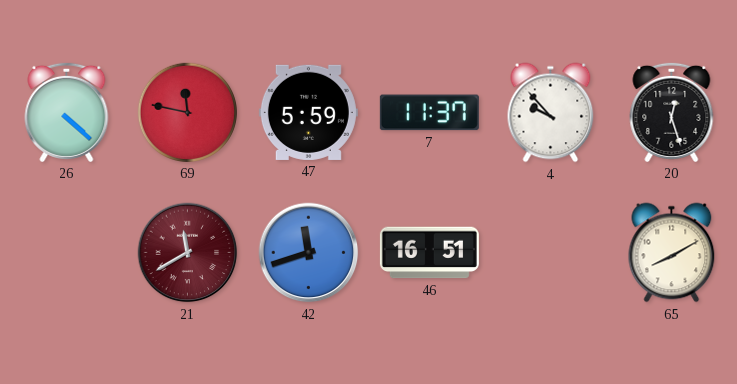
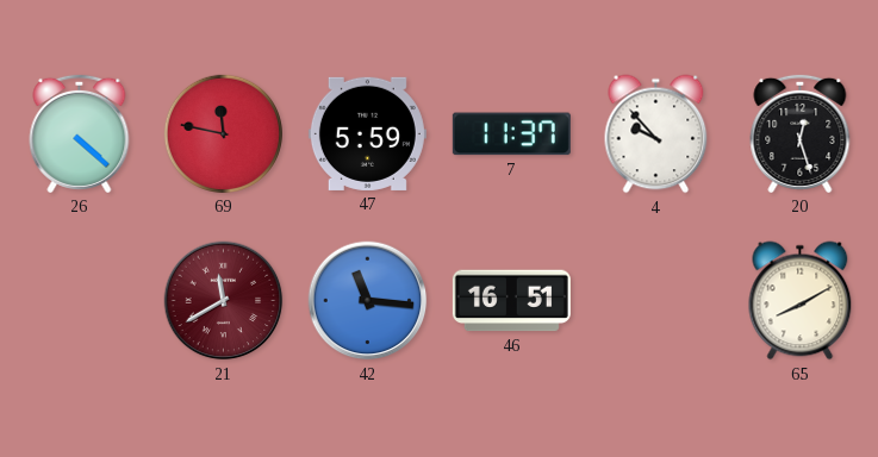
42: 11:42 -> 11:16 (368, 301)
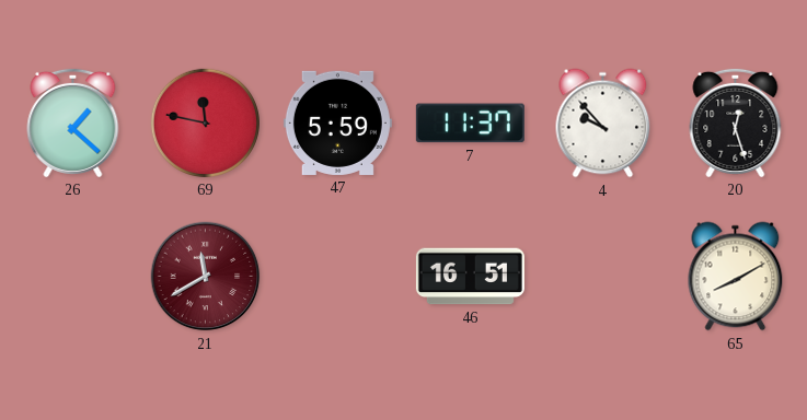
26: 4:22 -> 1:22 (73, 122)
42: 11:16 -> none (368, 301)
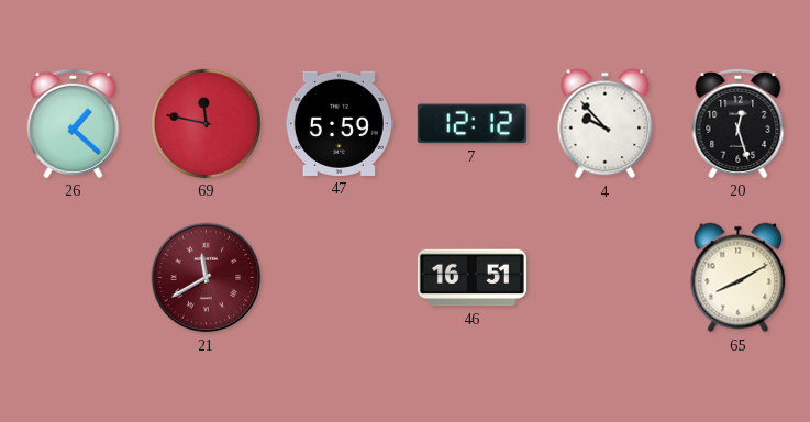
7: 11:37 -> 12:12 (471, 124)
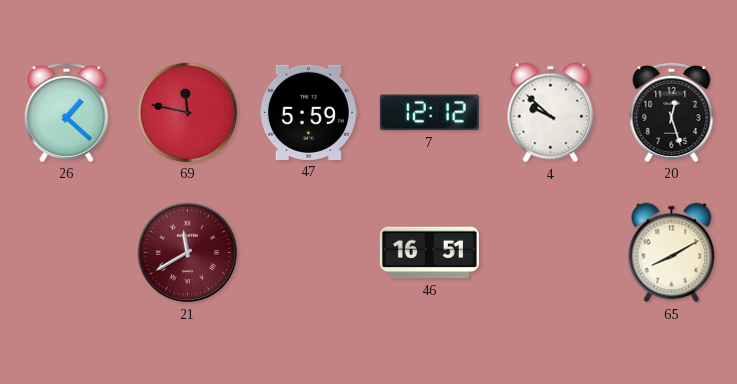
4: 9:53 -> 9:52 (551, 113)
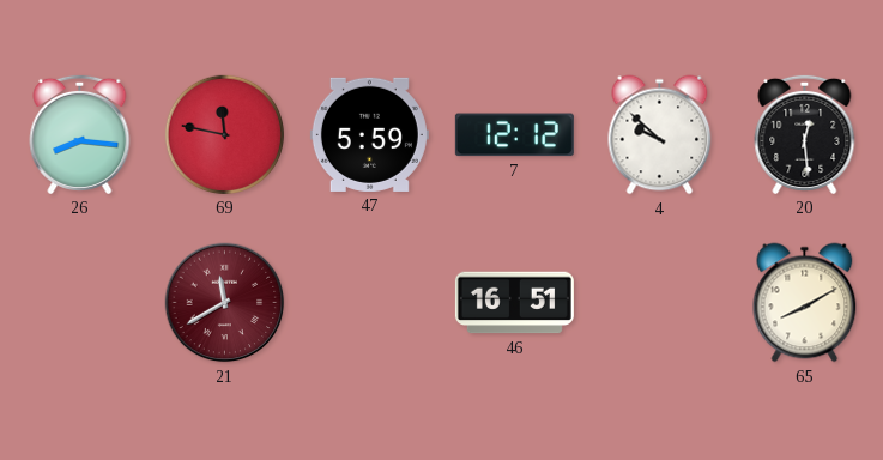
26: 1:22 -> 8:16 (80, 134)
20: 12:27 -> 12:29 (805, 134)
